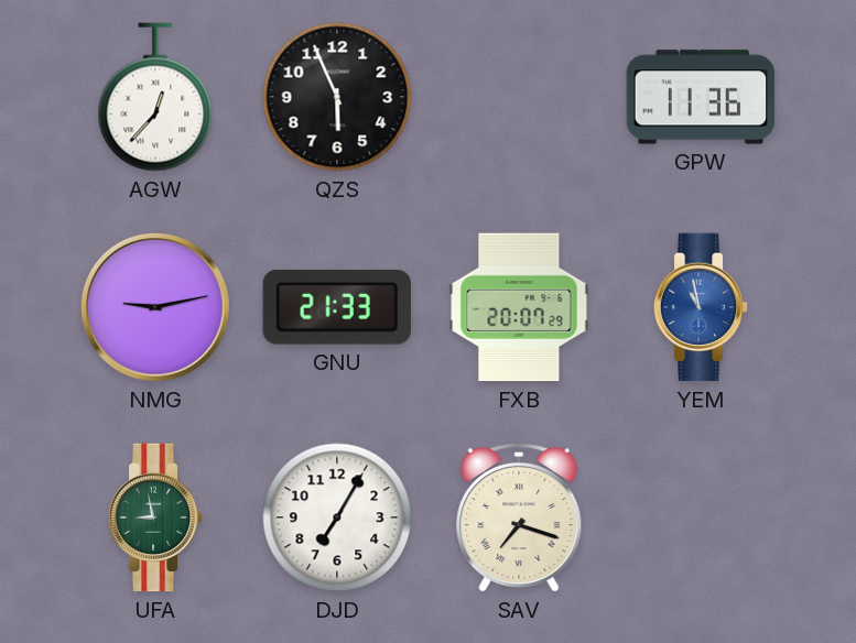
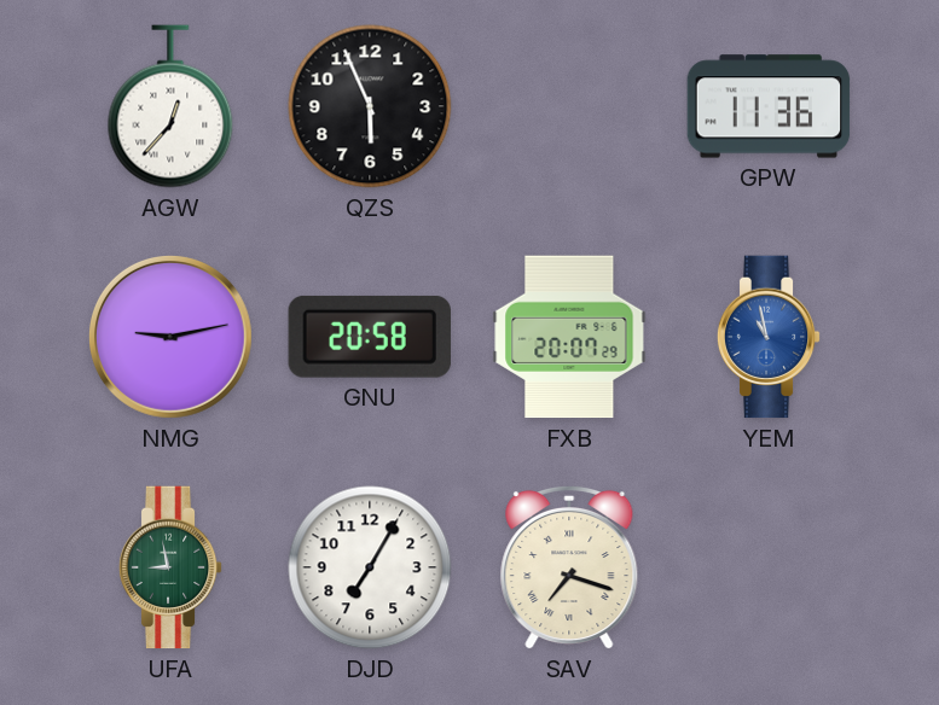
GNU: 21:33 -> 20:58 (370, 337)
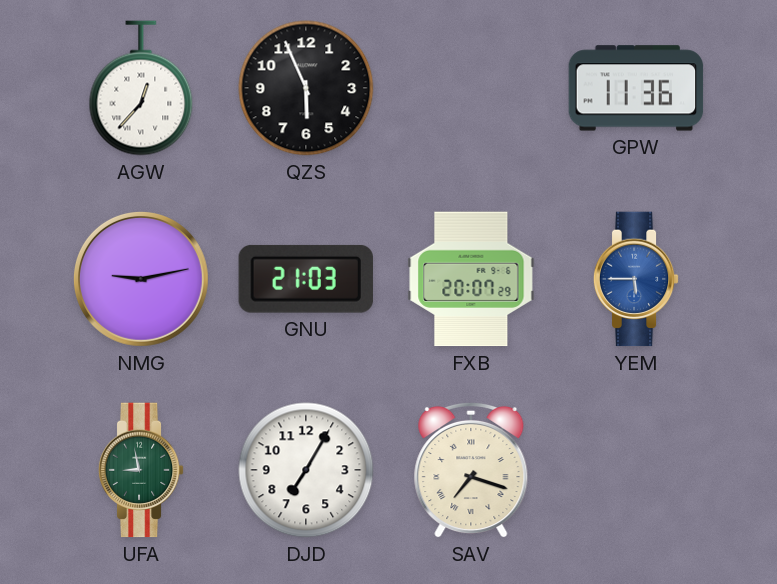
GNU: 20:58 -> 21:03 (306, 279)
YEM: 10:58 -> 5:45 (636, 279)
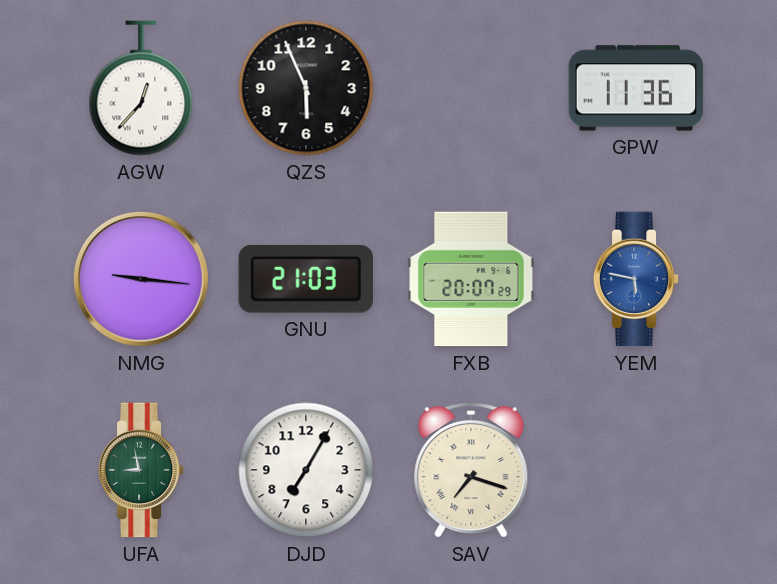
NMG: 9:13 -> 9:16 (141, 279)
YEM: 5:45 -> 5:47 (636, 279)
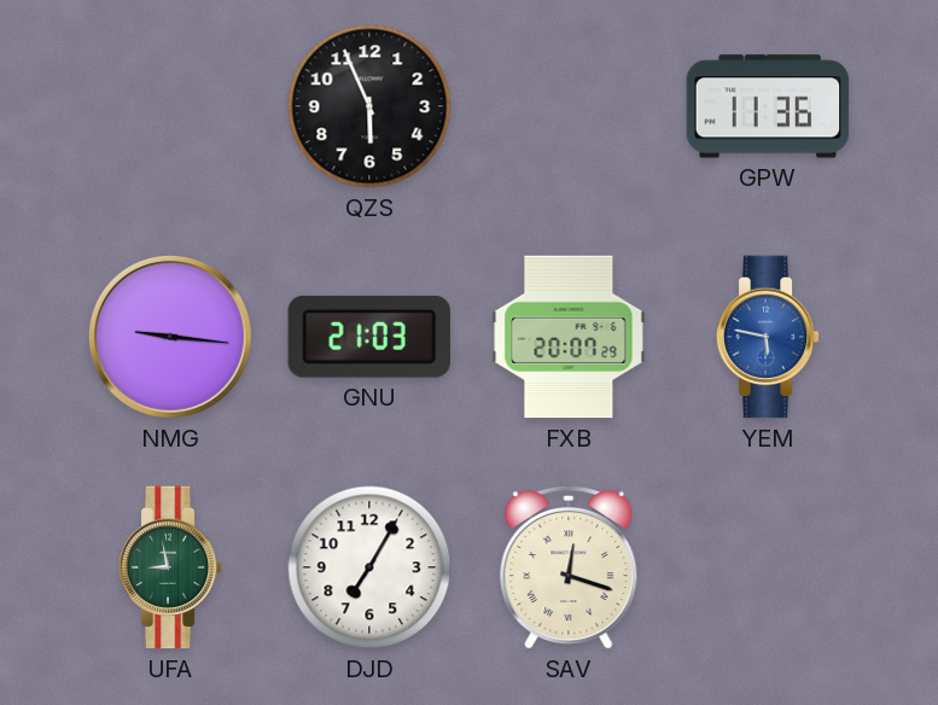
AGW: 12:37 -> none (141, 88)
SAV: 7:18 -> 12:18 (569, 567)
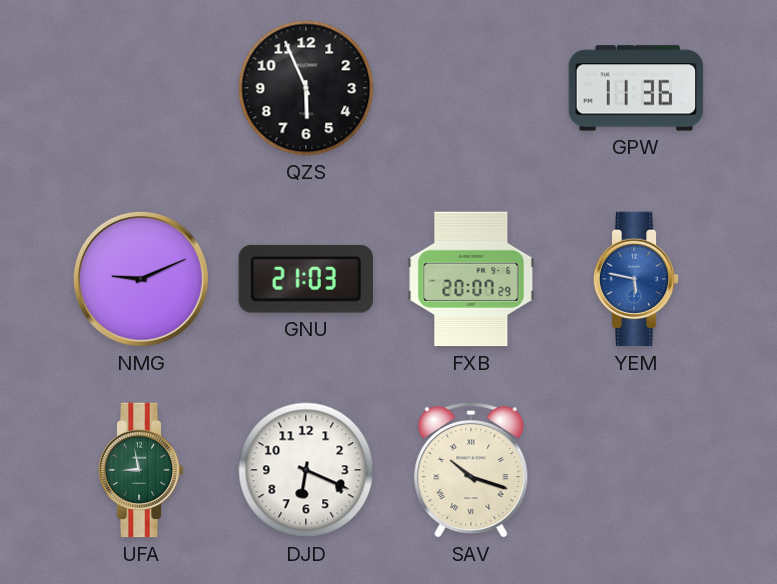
NMG: 9:16 -> 9:11 (141, 279)
DJD: 7:05 -> 6:19 (306, 470)
SAV: 12:18 -> 10:18 (471, 470)
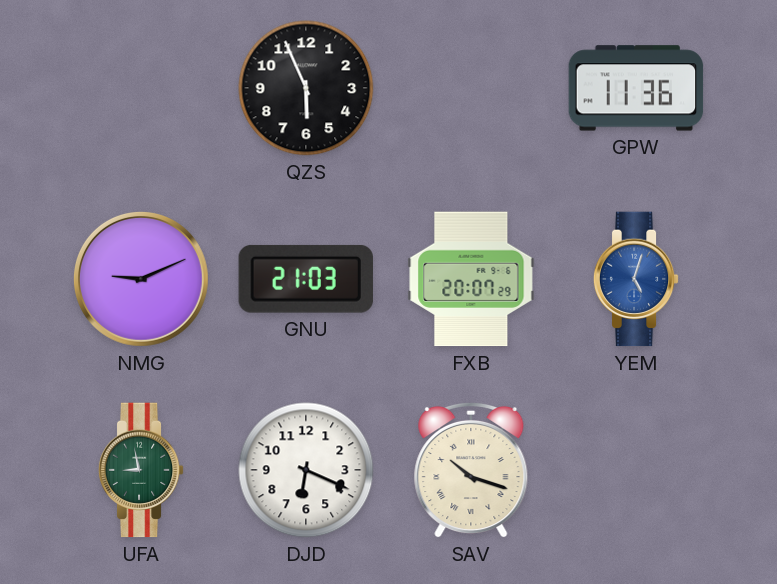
YEM: 5:47 -> 5:03 (636, 279)
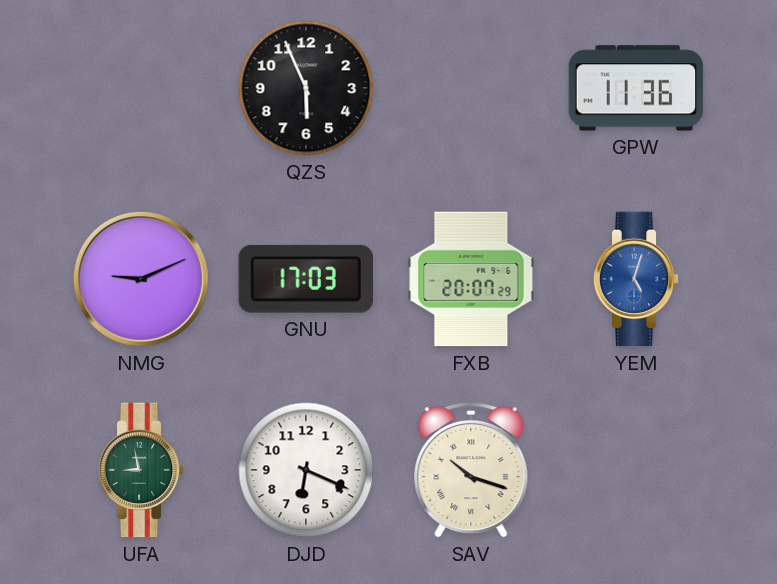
GNU: 21:03 -> 17:03 (306, 279)
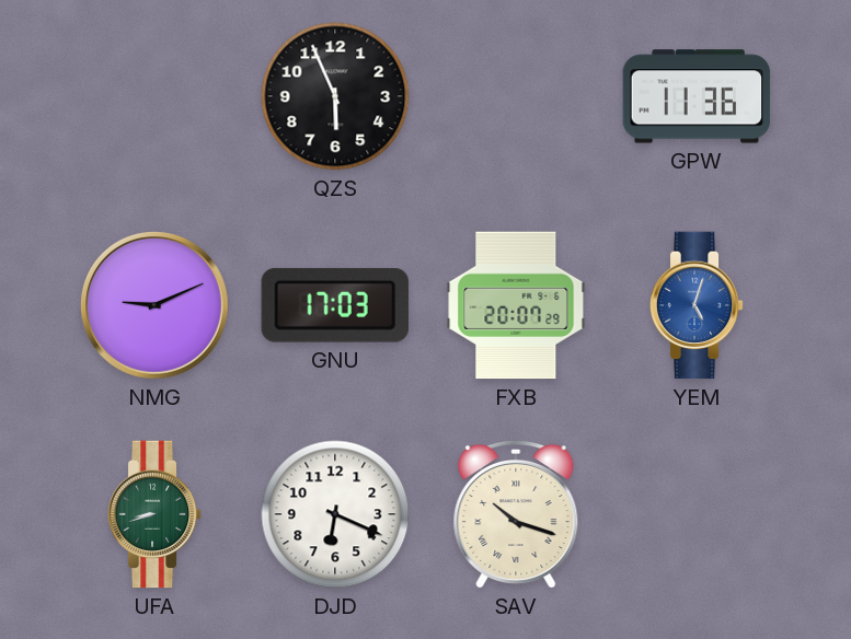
UFA: 8:58 -> 8:42 (154, 514)
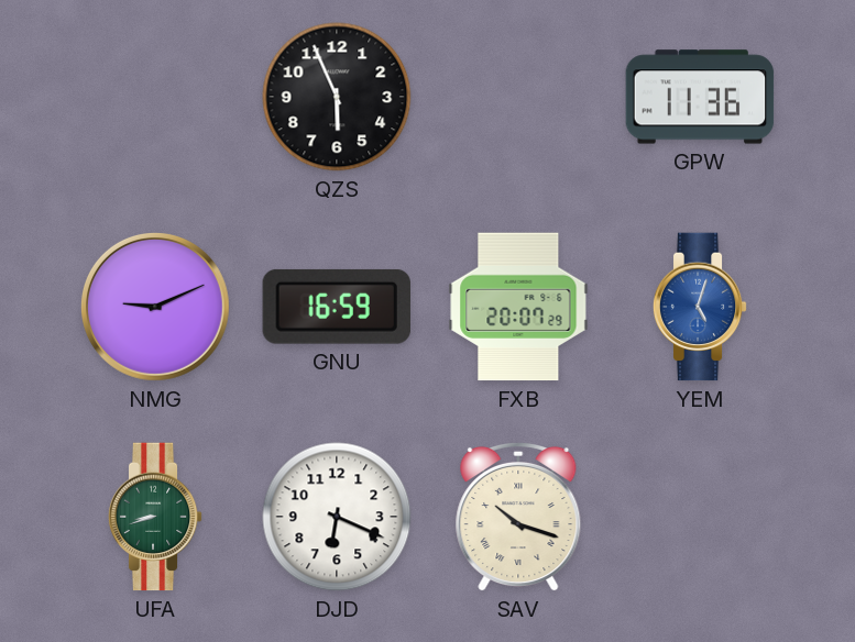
GNU: 17:03 -> 16:59 (337, 307)
